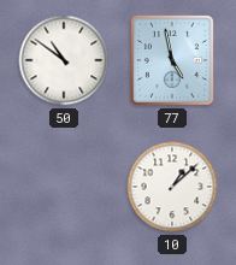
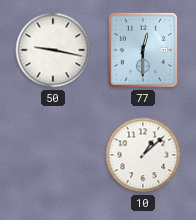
50: 10:51 -> 9:17 (53, 50)
77: 4:58 -> 12:30 (143, 50)
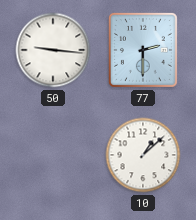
50: 9:17 -> 9:16 (53, 50)
77: 12:30 -> 2:30 (143, 50)
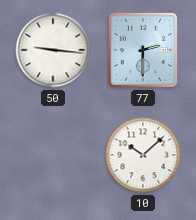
10: 1:08 -> 10:08 (143, 155)
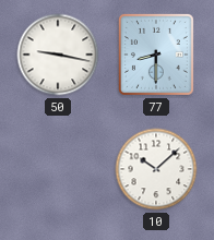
50: 9:16 -> 9:17 (58, 55)
77: 2:30 -> 8:30 (156, 55)
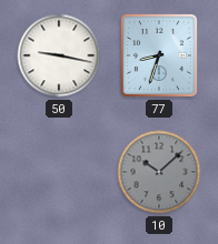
77: 8:30 -> 8:33 (159, 55)
10 dial: white -> grey (159, 172)
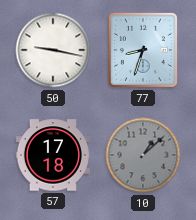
57: none -> 17:18 (53, 155)
10: 10:08 -> 1:08 (143, 155)
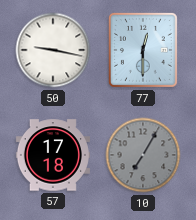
77: 8:33 -> 12:30 (143, 50)
10: 1:08 -> 7:05 (143, 155)
